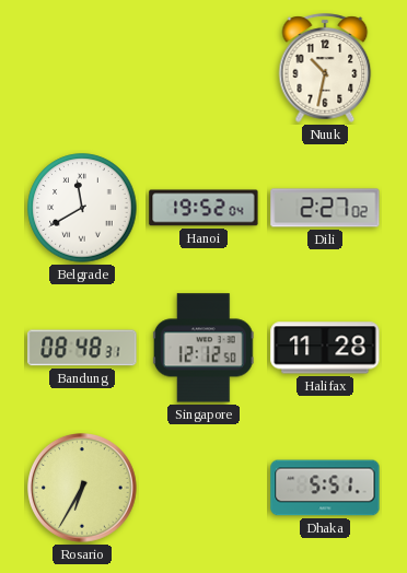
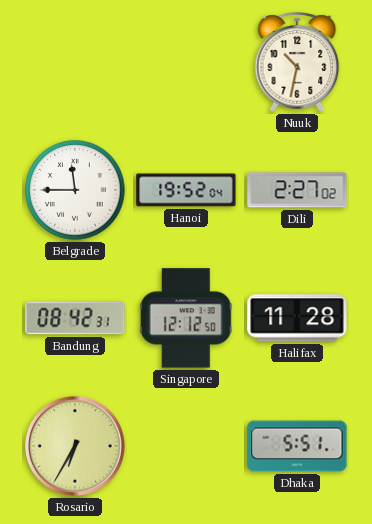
Belgrade: 11:40 -> 11:45 (75, 190)
Bandung: 08:48 -> 08:42 (75, 318)
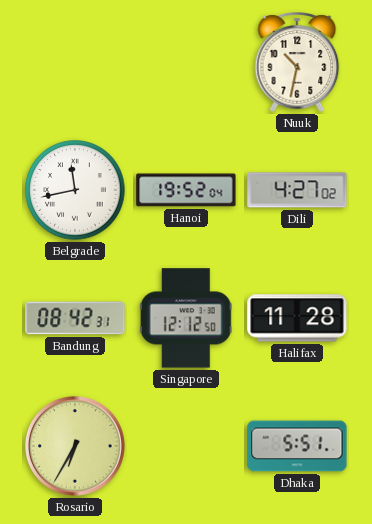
Belgrade: 11:45 -> 11:43 (75, 190)
Dili: 2:27 -> 4:27 (297, 190)
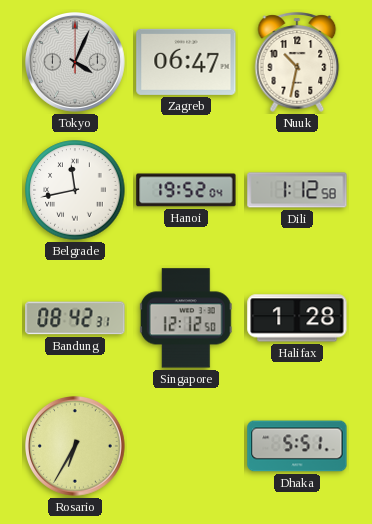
Tokyo: none -> 4:04 (76, 63)
Zagreb: none -> 06:47 (186, 62)
Dili: 4:27 -> 1:12 (297, 190)
Halifax: 11:28 -> 1:28 (297, 318)
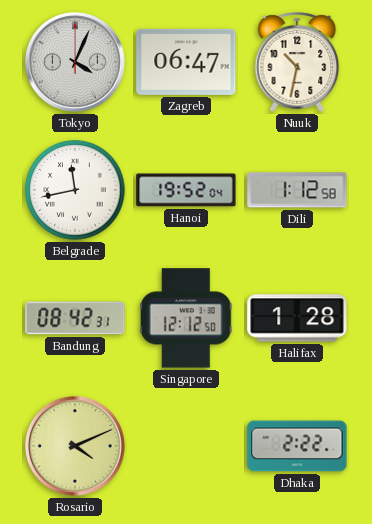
Rosario: 6:35 -> 4:11 (76, 447)
Dhaka: 5:51 -> 2:22 (297, 446)
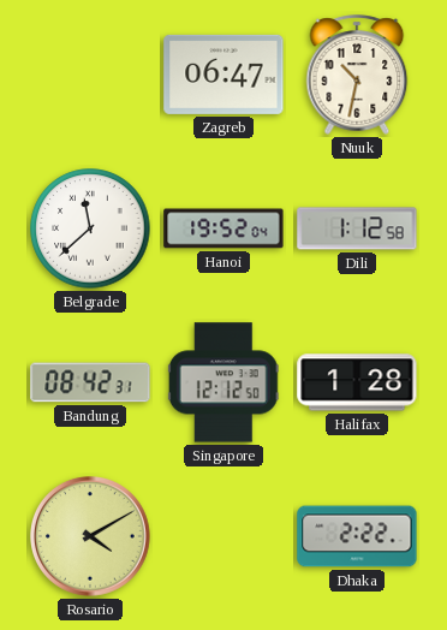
Tokyo: 4:04 -> none (76, 63)
Belgrade: 11:43 -> 11:38 (90, 228)
Rosario: 4:11 -> 4:10 (91, 537)
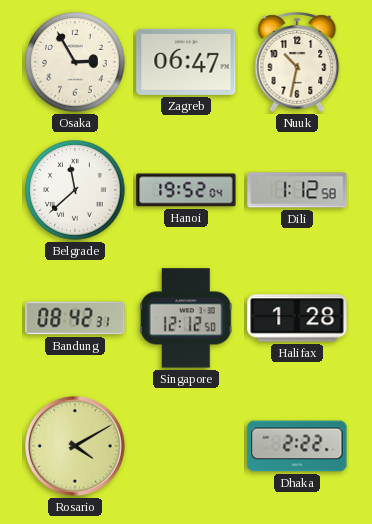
Osaka: none -> 2:55 (75, 62)
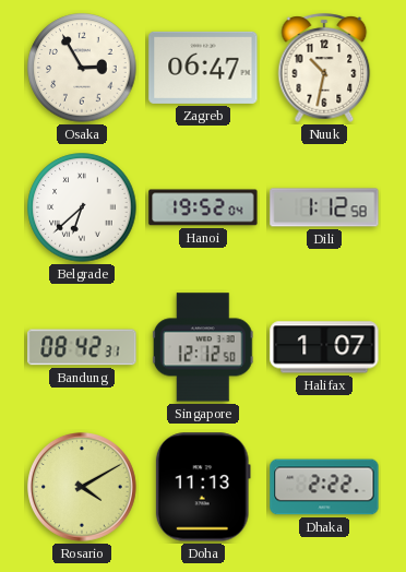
Belgrade: 11:38 -> 6:38 (82, 207)
Halifax: 1:28 -> 1:07 (324, 347)
Doha: none -> 11:13 (203, 487)
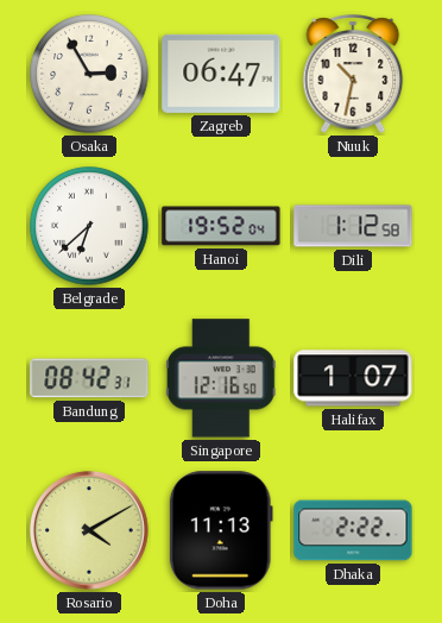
Singapore: 12:12 -> 12:16 (221, 378)
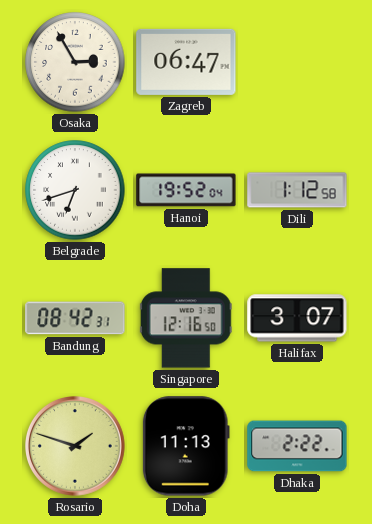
Nuuk: 10:32 -> none (353, 74)
Belgrade: 6:38 -> 6:42 (75, 190)
Halifax: 1:07 -> 3:07 (297, 318)
Rosario: 4:10 -> 1:48 (76, 447)
